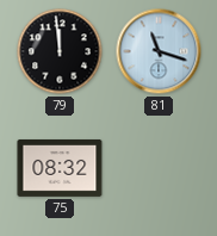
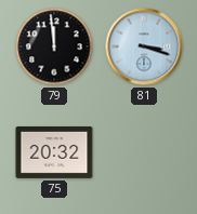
81: 11:18 -> 3:18 (144, 46)
75: 08:32 -> 20:32 (54, 152)
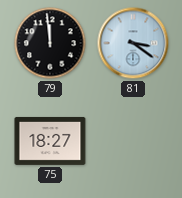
81: 3:18 -> 3:21 (133, 43)
75: 20:32 -> 18:27 (50, 141)
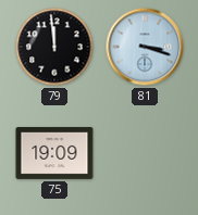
81: 3:21 -> 3:18 (145, 47)
75: 18:27 -> 19:09 (54, 153)
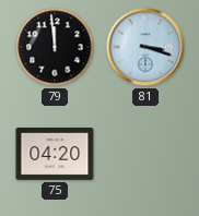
75: 19:09 -> 04:20 (55, 154)
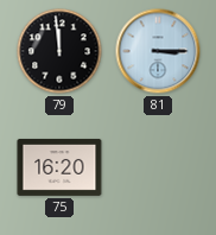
81: 3:18 -> 3:15 (158, 51)
75: 04:20 -> 16:20 (59, 167)
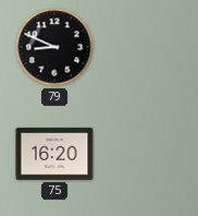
79: 11:59 -> 8:49 (54, 47)
81: 3:15 -> none (158, 51)
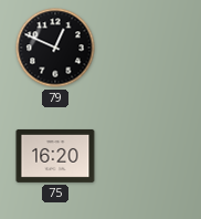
79: 8:49 -> 12:49 (55, 48)
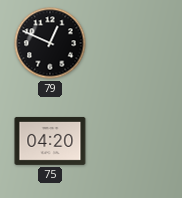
75: 16:20 -> 04:20 (50, 141)
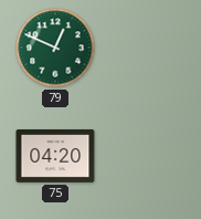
79 dial: black -> green (55, 48)
